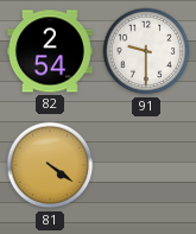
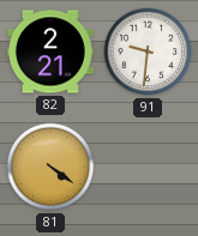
82: 2:54 -> 2:21 (50, 52)
91: 9:30 -> 9:31 (148, 52)
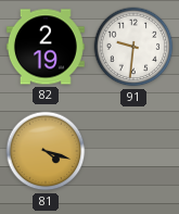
82: 2:21 -> 2:19 (46, 47)
81: 4:21 -> 4:18 (46, 151)
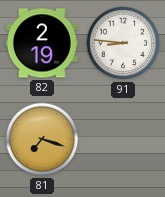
91: 9:31 -> 8:46 (123, 43)
81: 4:18 -> 7:18 (42, 139)
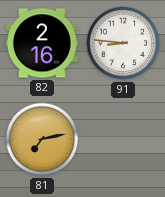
82: 2:19 -> 2:16 (42, 43)
81: 7:18 -> 7:13 (42, 139)
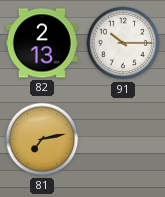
82: 2:16 -> 2:13 (42, 43)
91: 8:46 -> 10:15 (123, 43)
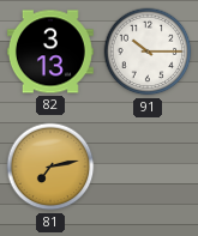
82: 2:13 -> 3:13 (50, 52)
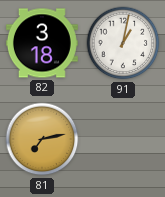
82: 3:13 -> 3:18 (42, 43)
91: 10:15 -> 1:02 (123, 43)
